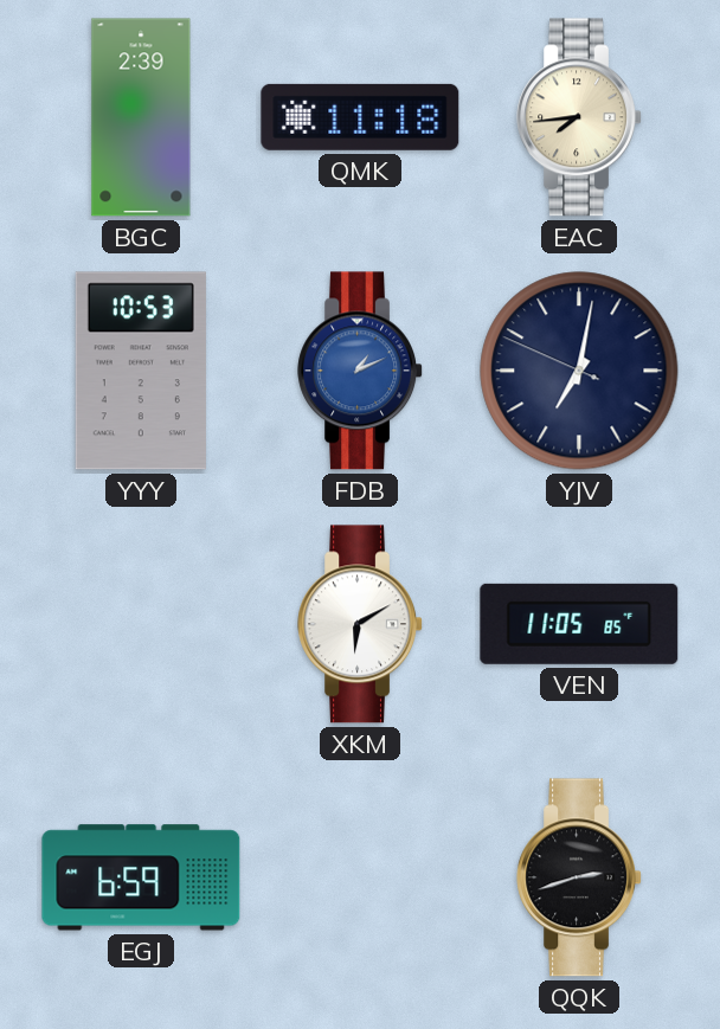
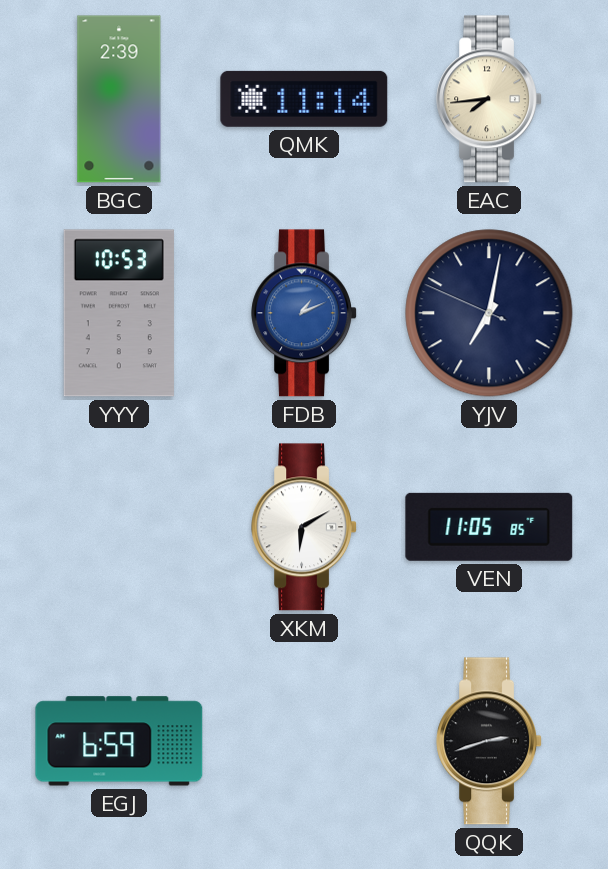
QMK: 11:18 -> 11:14 (304, 99)
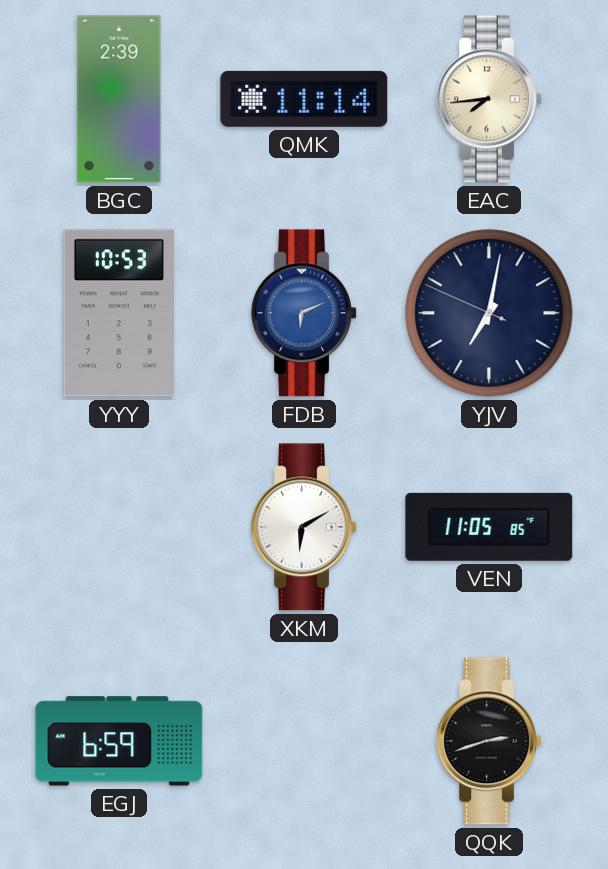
FDB: 1:11 -> 6:11 (304, 313)
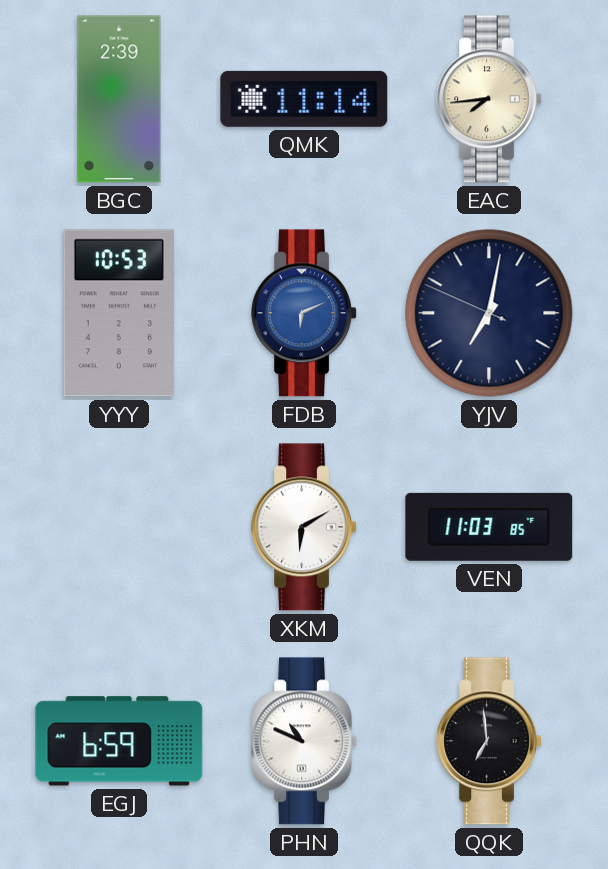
VEN: 11:05 -> 11:03 (489, 527)
PHN: none -> 10:49 (304, 741)
QQK: 2:42 -> 6:59 (489, 741)
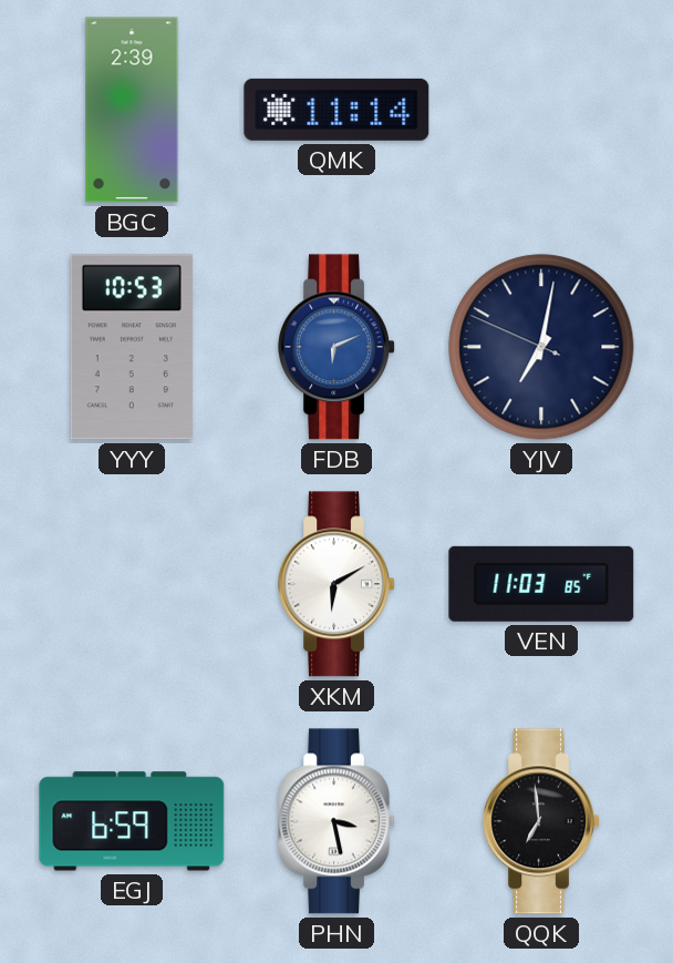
EAC: 7:44 -> none (489, 99)
PHN: 10:49 -> 3:28 (336, 821)
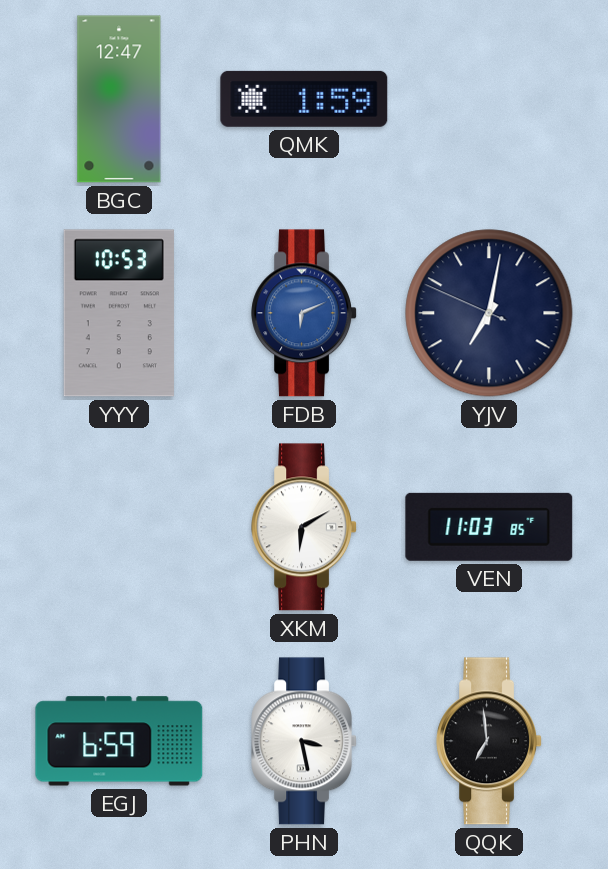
BGC: 2:39 -> 12:47 (119, 99)
QMK: 11:14 -> 1:59 (304, 99)
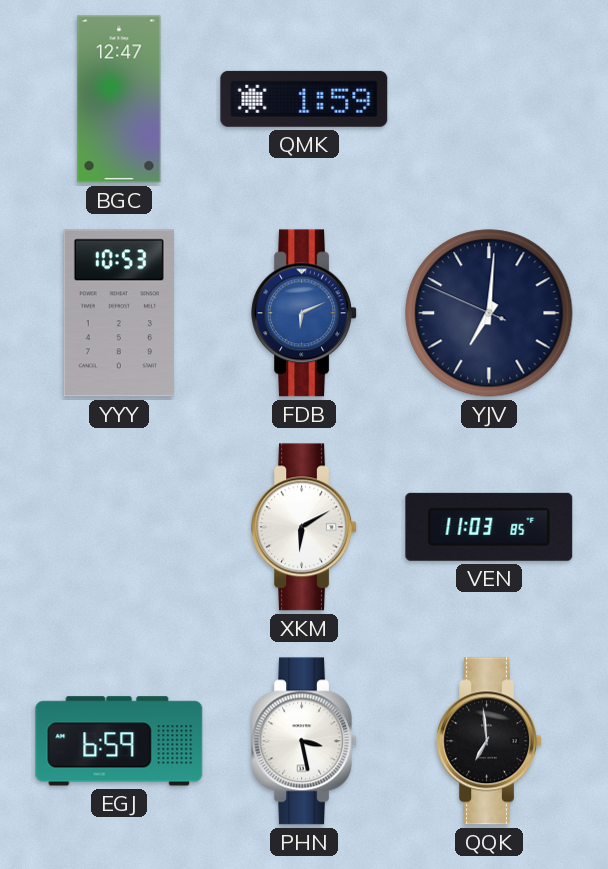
YJV: 7:01 -> 7:00 (489, 313)
